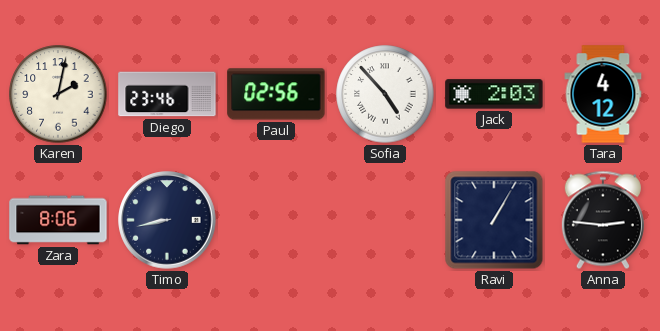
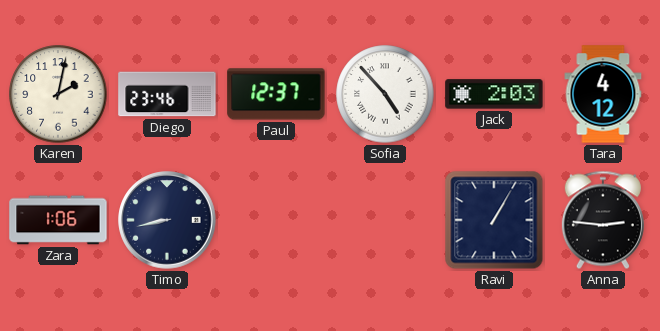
Paul: 02:56 -> 12:37 (276, 94)
Zara: 8:06 -> 1:06 (58, 220)
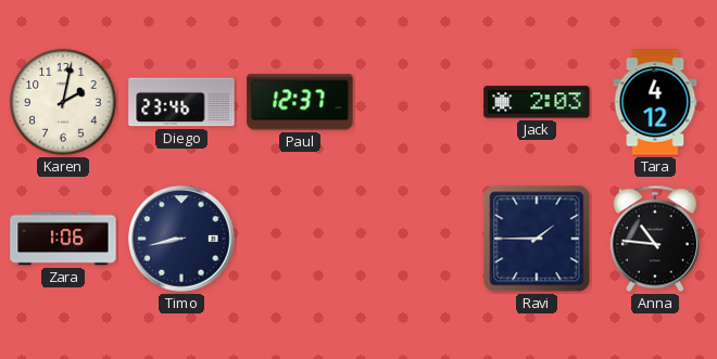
Sofia: 4:53 -> none (385, 94)
Ravi: 1:05 -> 1:45 (537, 239)
Anna: 2:46 -> 10:46 (655, 239)
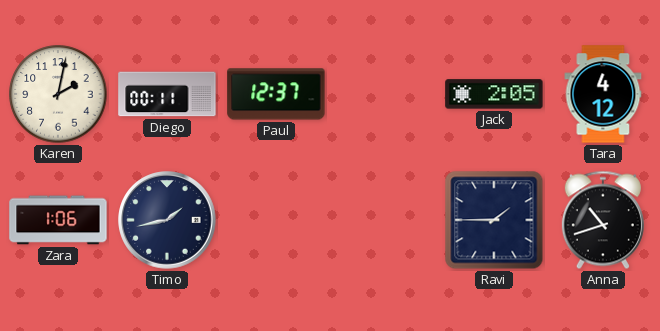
Diego: 23:46 -> 00:11 (167, 94)
Jack: 2:03 -> 2:05 (494, 94)
Timo: 8:43 -> 1:43 (167, 220)
Anna: 10:46 -> 10:42 (603, 220)
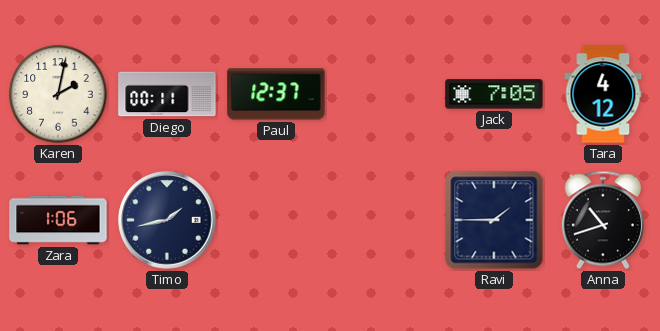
Jack: 2:05 -> 7:05 (494, 94)
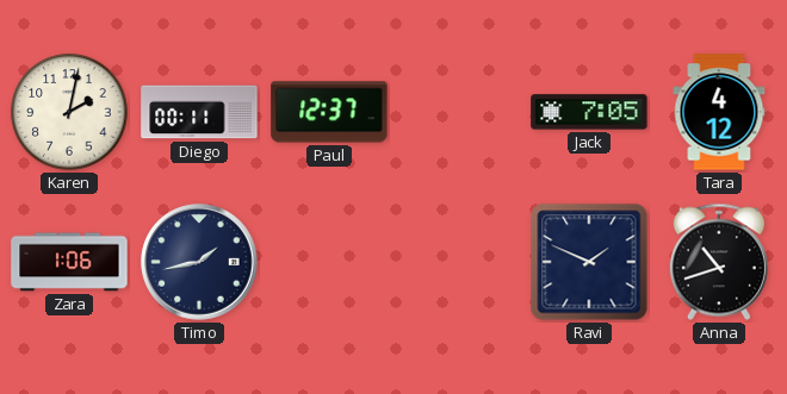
Ravi: 1:45 -> 1:49 (589, 262)
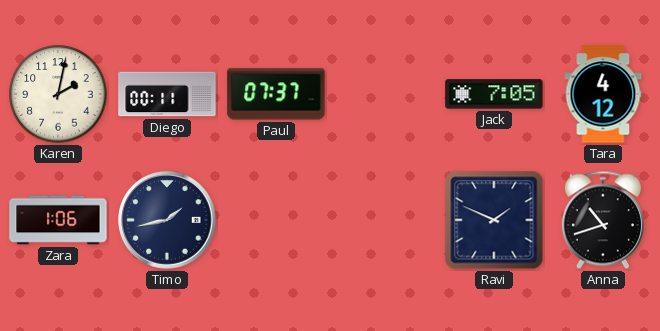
Paul: 12:37 -> 07:37 (276, 94)
